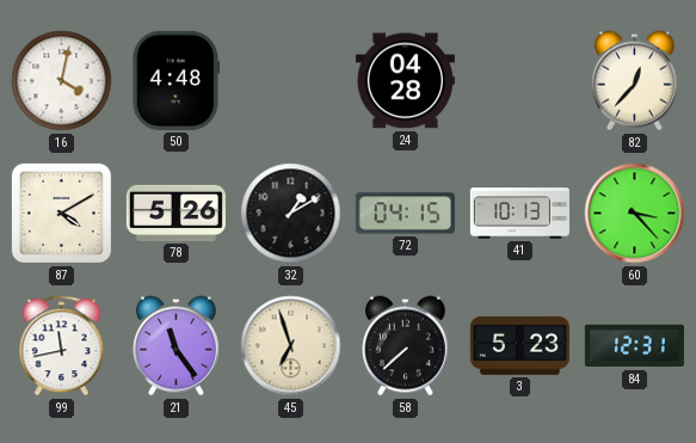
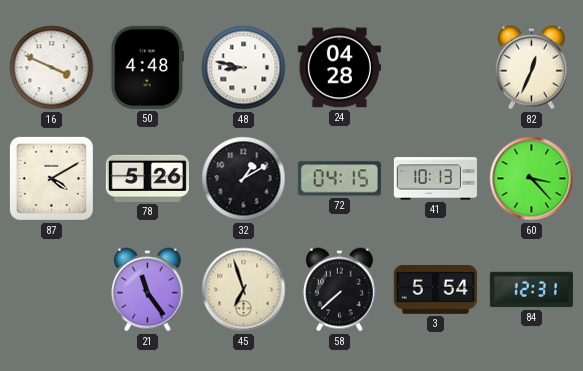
16: 4:02 -> 3:49 (52, 68)
48: none -> 8:47 (244, 68)
82: 12:37 -> 12:34 (531, 68)
99: 11:43 -> none (62, 346)
3: 5:23 -> 5:54 (435, 289)
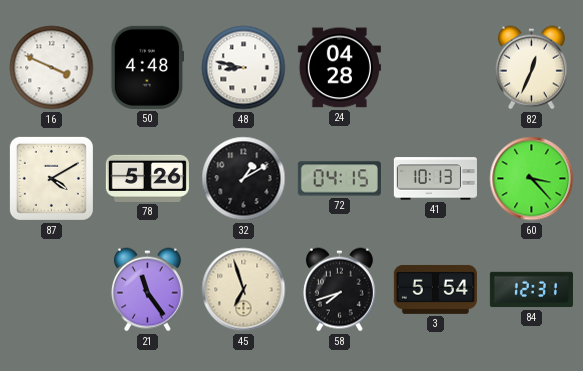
58: 7:38 -> 7:42 (339, 290)
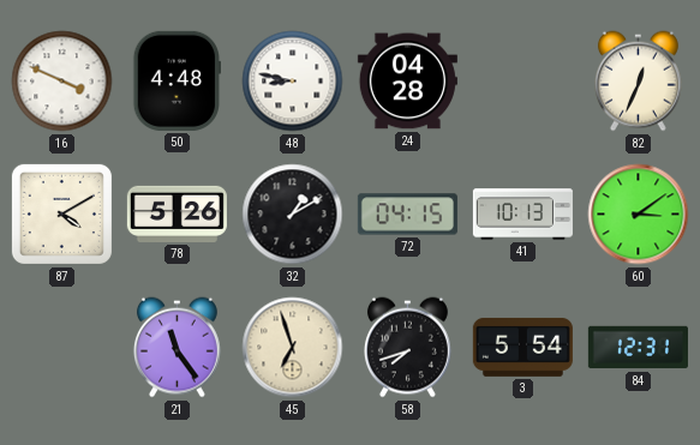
60: 3:23 -> 3:09 (639, 215)
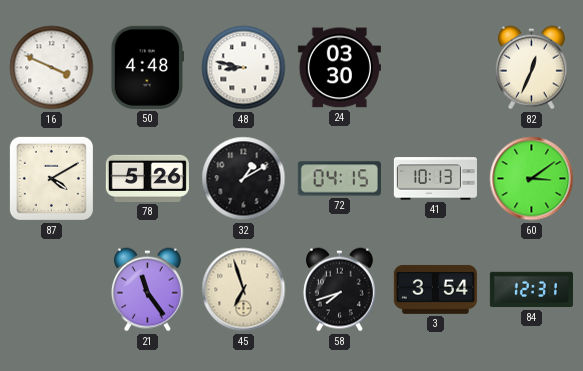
24: 04:28 -> 03:30 (339, 68)
3: 5:54 -> 3:54 (435, 289)
